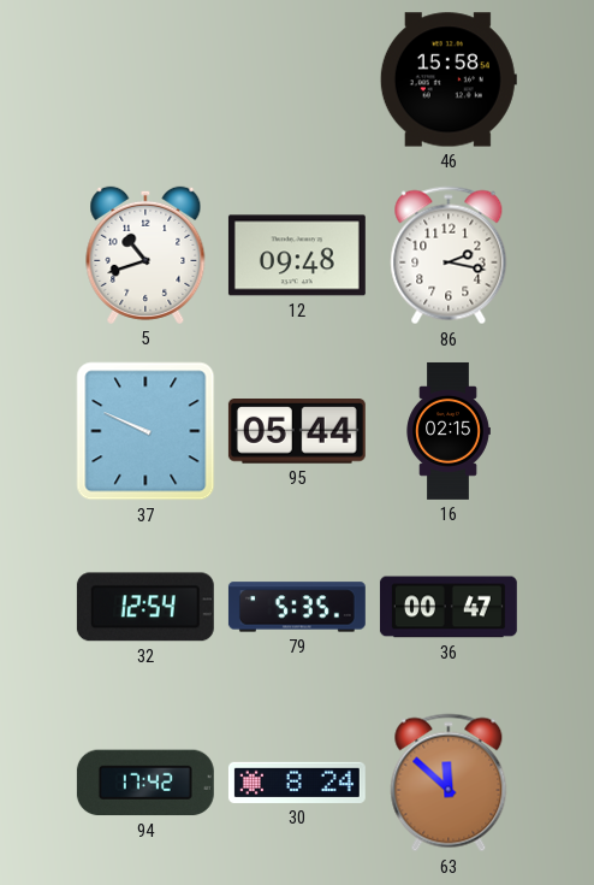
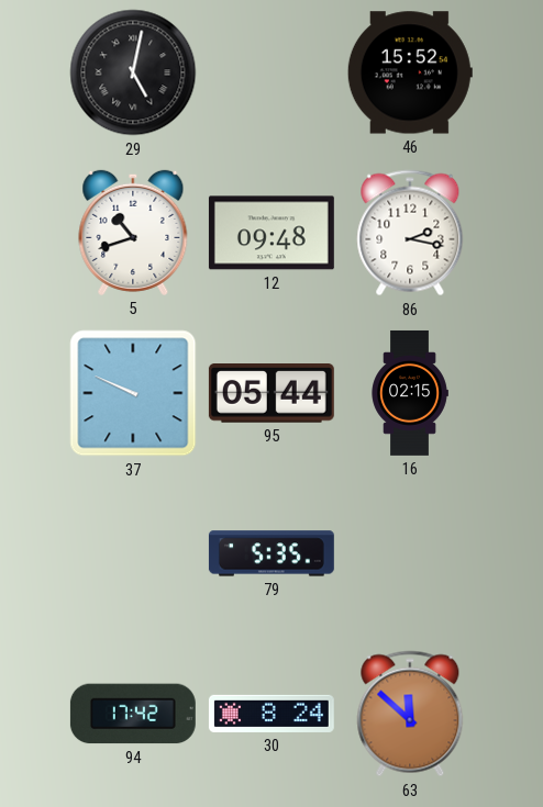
29: none -> 5:02 (133, 72)
46: 15:58 -> 15:52 (410, 72)
32: 12:54 -> none (145, 607)
36: 00:47 -> none (449, 607)
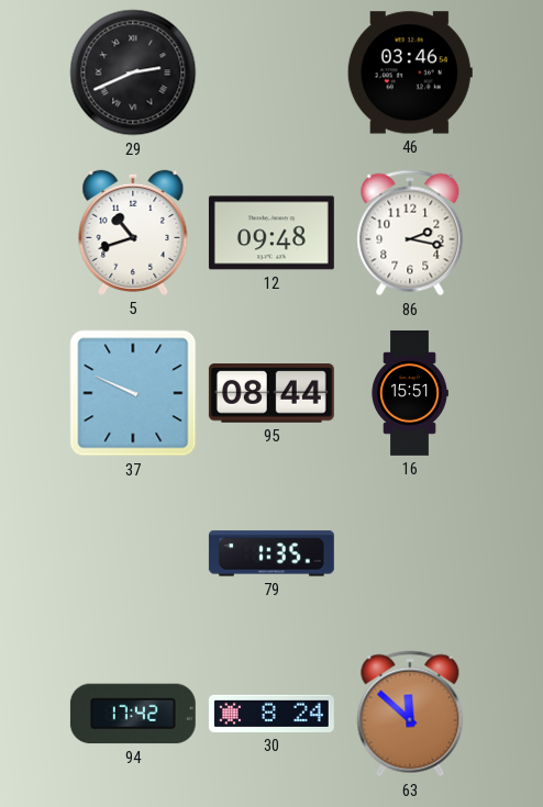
29: 5:02 -> 2:41 (133, 72)
46: 15:52 -> 03:46 (410, 72)
95: 05:44 -> 08:44 (271, 394)
16: 02:15 -> 15:51 (410, 393)
79: 5:35 -> 1:35 (271, 553)
